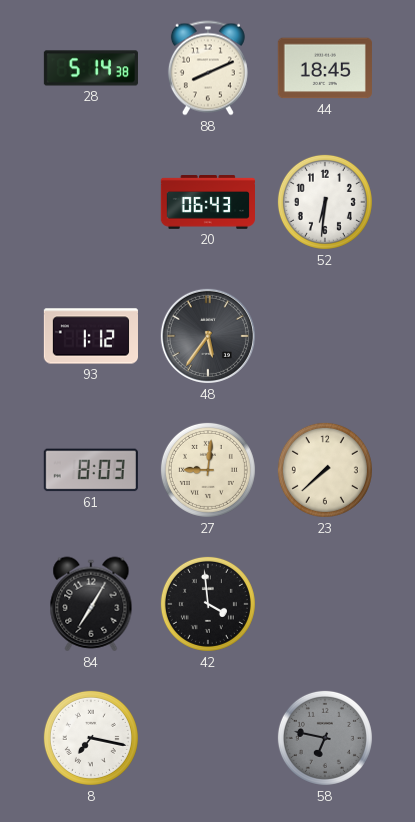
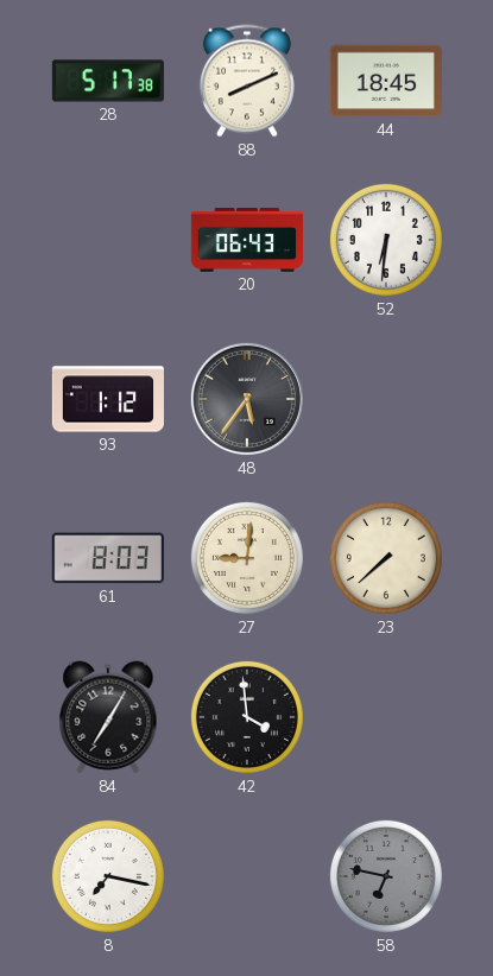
28: 5:14 -> 5:17 (108, 81)
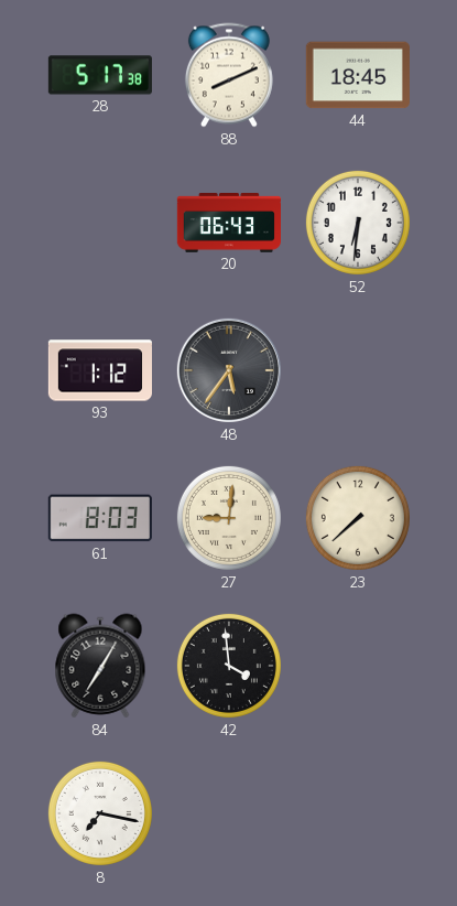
58: 6:47 -> none (386, 876)
